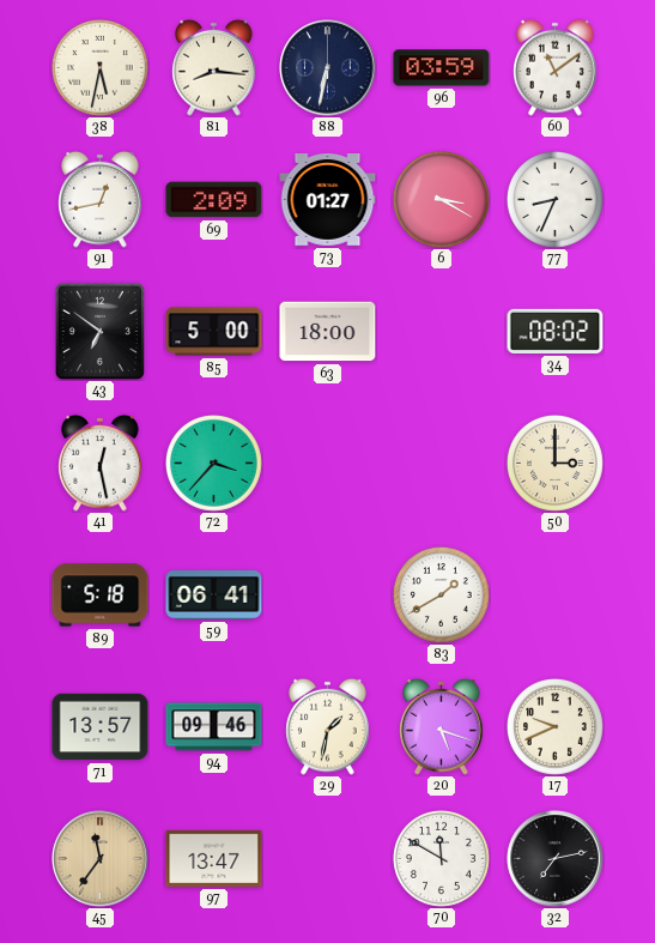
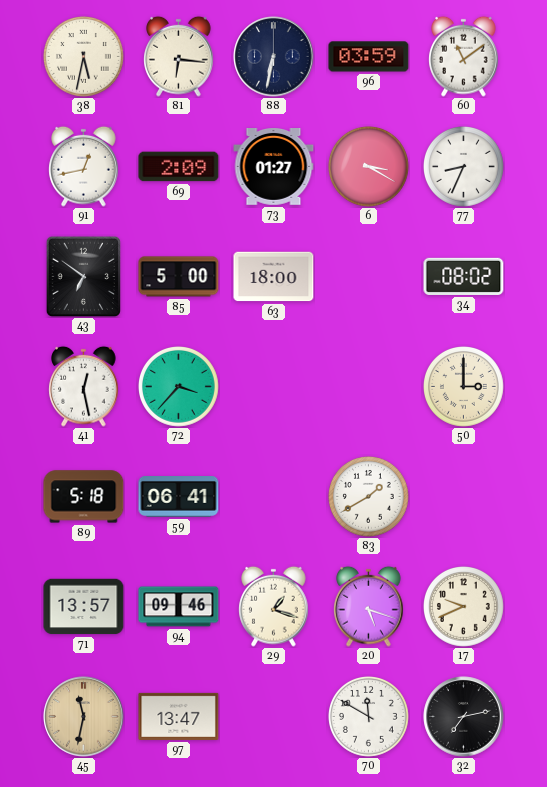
81: 8:16 -> 6:16 (179, 56)
29: 1:32 -> 1:18 (274, 606)
45: 11:36 -> 11:32 (84, 717)
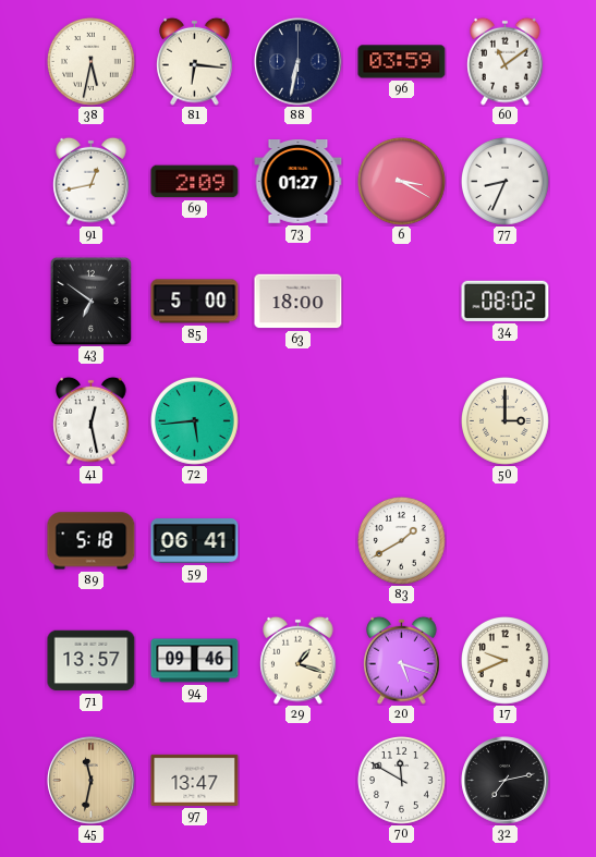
72: 3:37 -> 5:44 (195, 421)
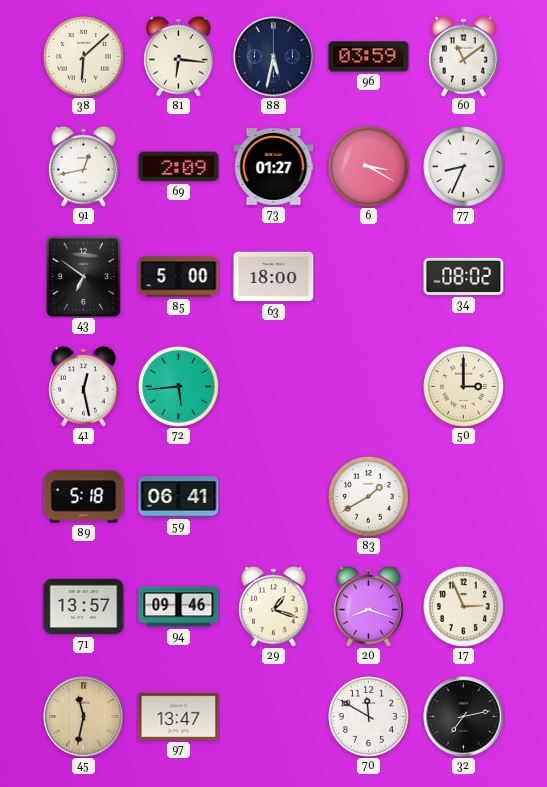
38: 5:32 -> 6:08 (84, 57)
88: 6:32 -> 5:32 (274, 57)
20: 5:18 -> 8:18 (369, 606)
17: 9:41 -> 2:56 (464, 607)
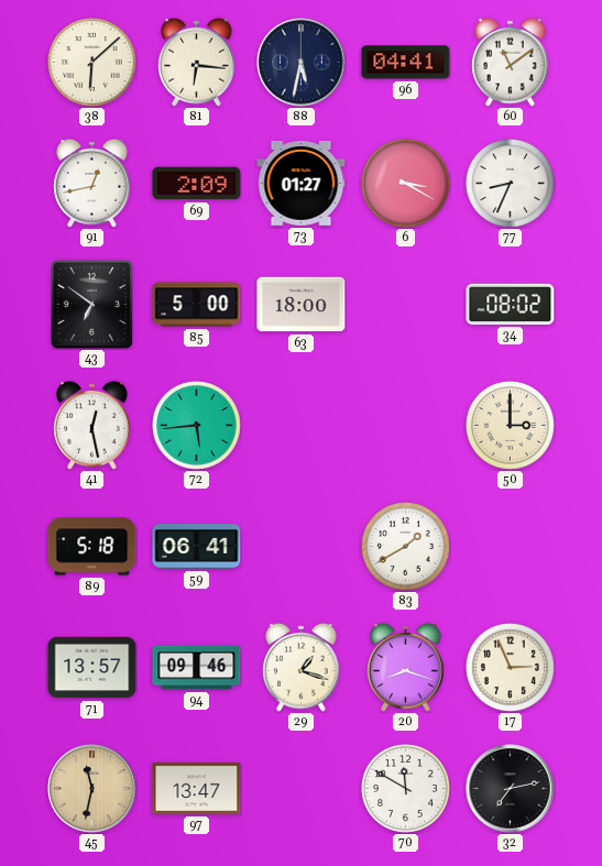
96: 03:59 -> 04:41 (406, 63)
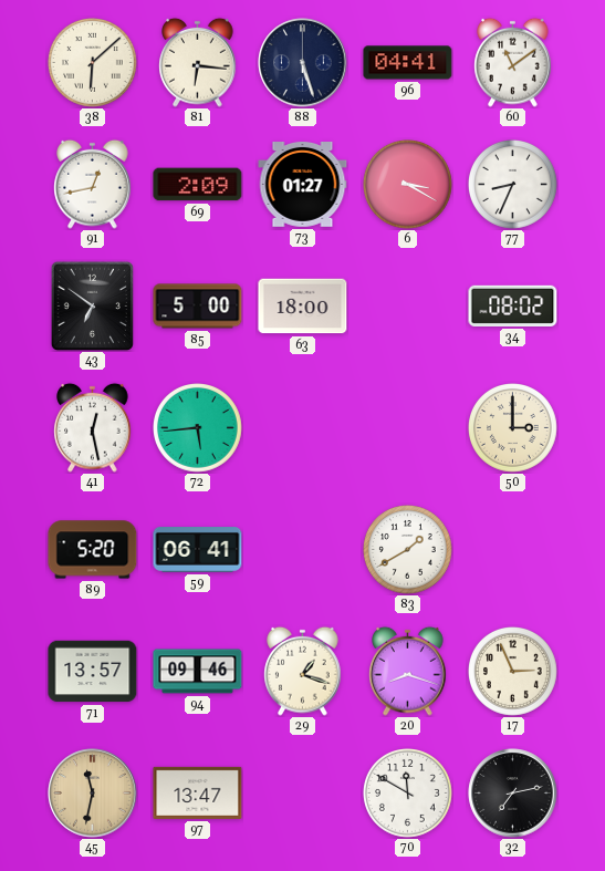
88: 5:32 -> 5:27 (303, 63)
89: 5:18 -> 5:20 (93, 550)
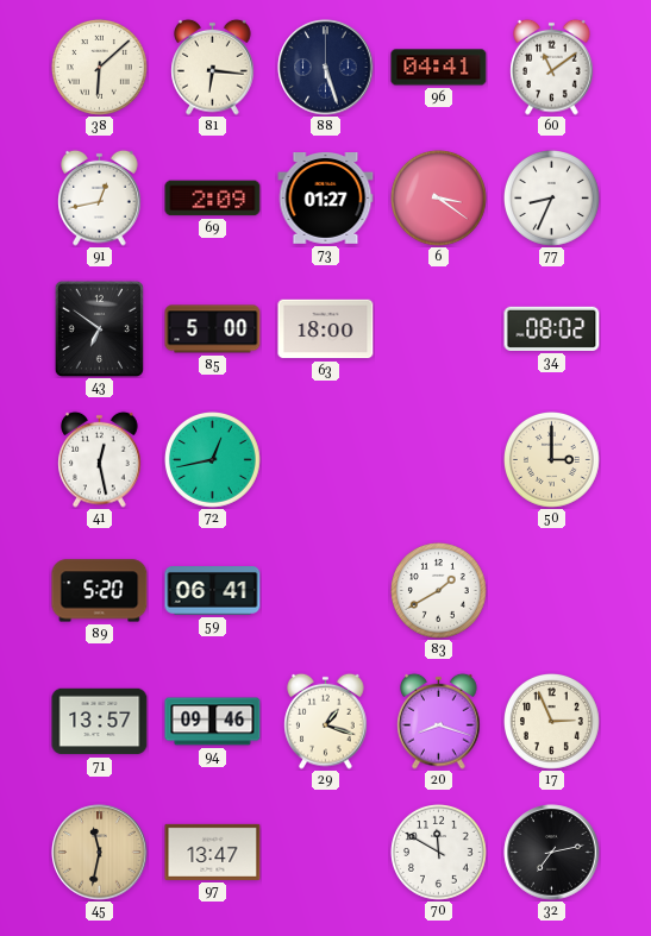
6: 3:20 -> 3:21 (439, 199)
72: 5:44 -> 12:43 (213, 460)
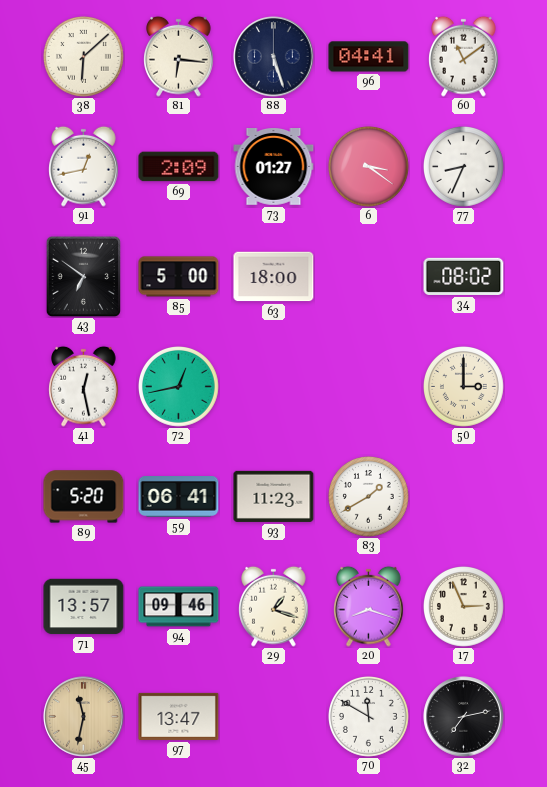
93: none -> 11:23 (274, 496)
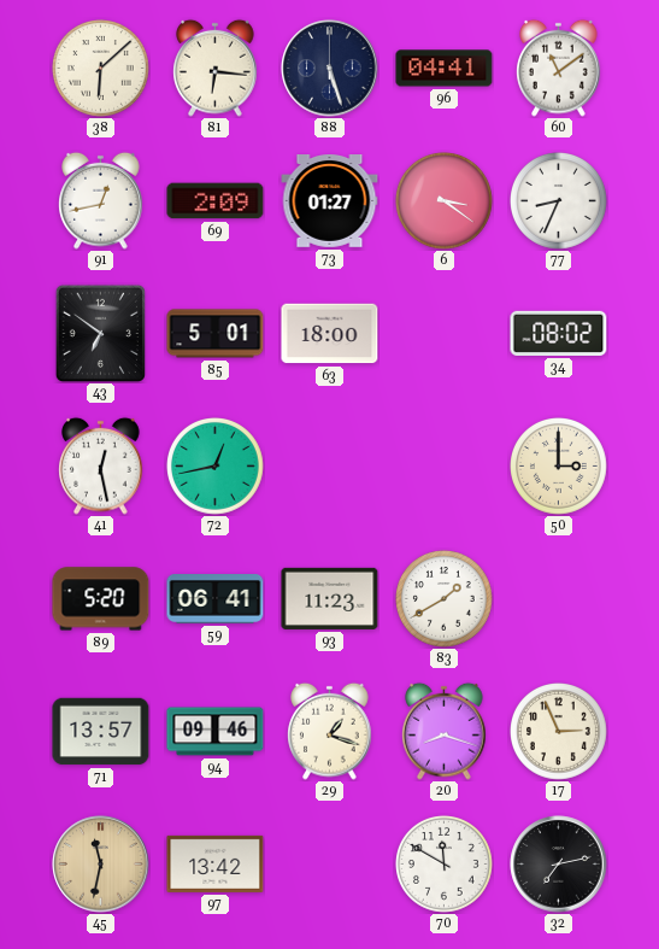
85: 5:00 -> 5:01 (216, 334)
97: 13:47 -> 13:42 (216, 863)
